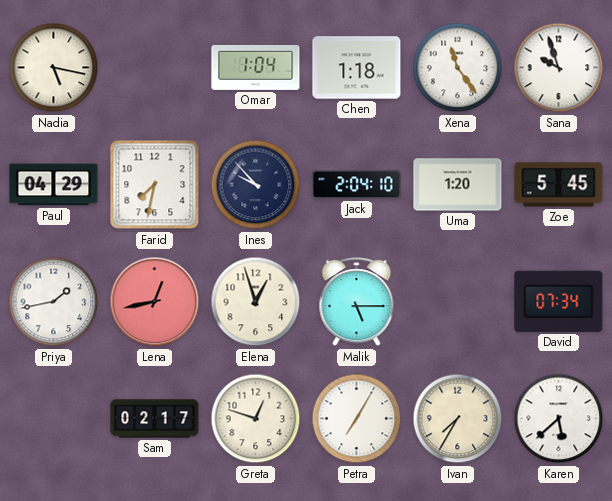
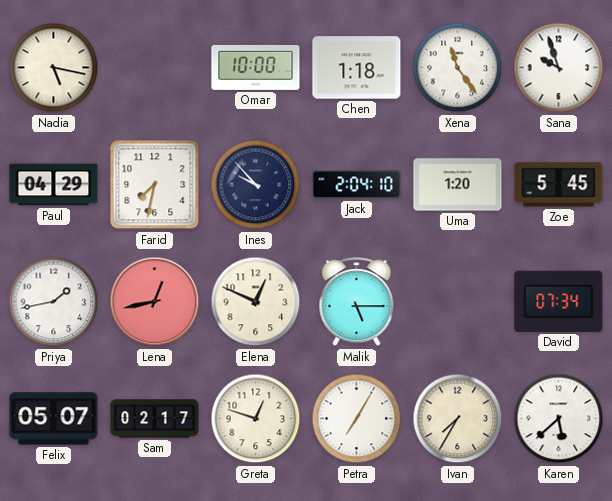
Omar: 1:04 -> 10:00 (256, 67)
Elena: 12:57 -> 12:49 (256, 302)
Felix: none -> 05:07 (54, 419)
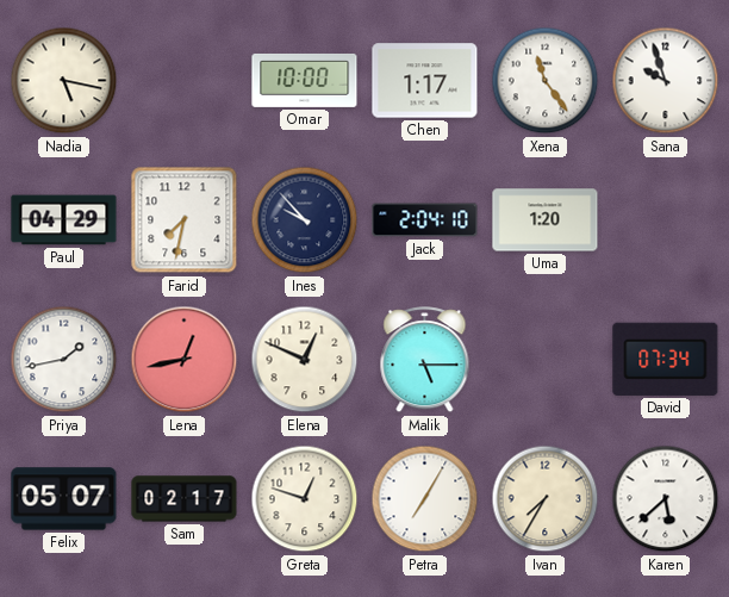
Chen: 1:18 -> 1:17 (425, 81)
Zoe: 5:45 -> none (559, 185)
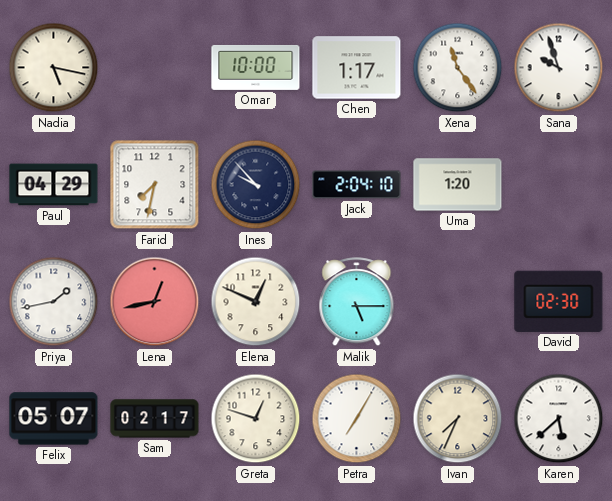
David: 07:34 -> 02:30 (559, 301)
Ivan: 7:35 -> 7:34 (458, 419)
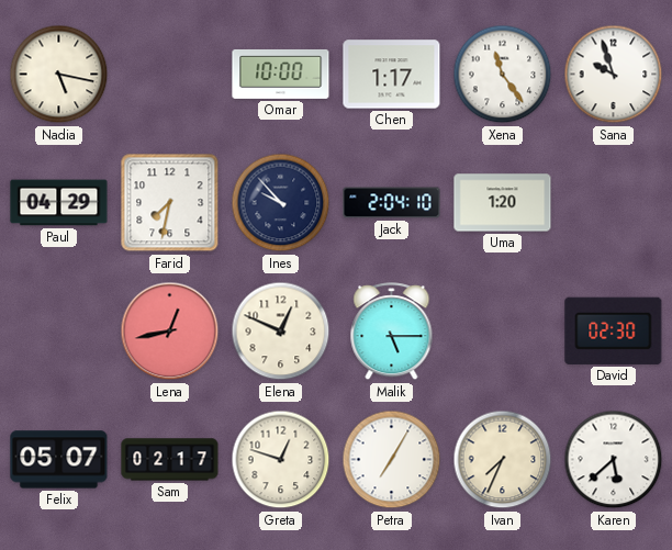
Priya: 1:43 -> none (54, 302)
